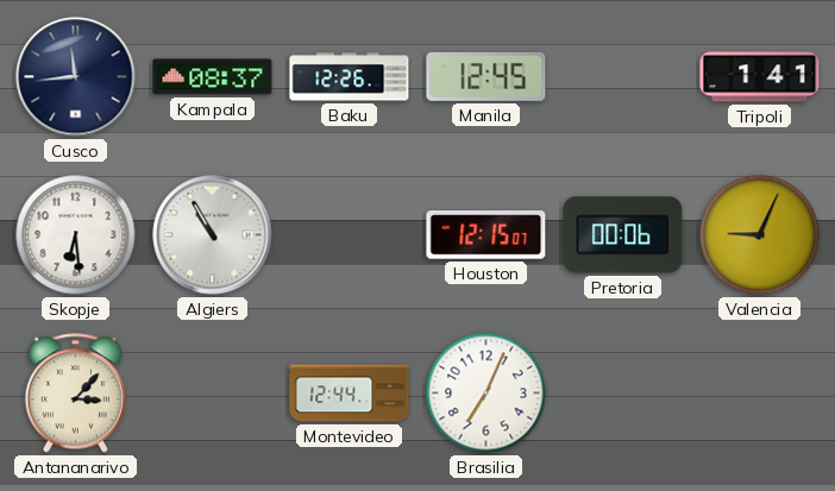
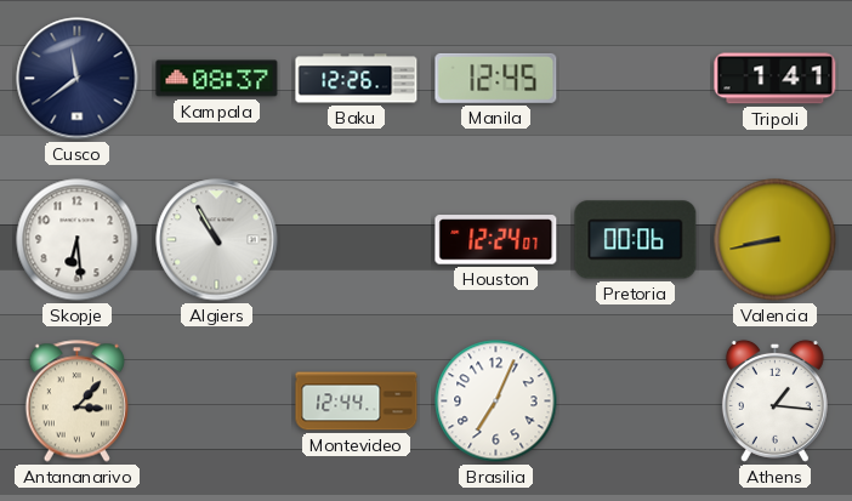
Cusco: 11:44 -> 11:39 (78, 79)
Houston: 12:15 -> 12:24 (496, 240)
Valencia: 9:04 -> 8:43 (776, 240)
Athens: none -> 1:16 (774, 400)
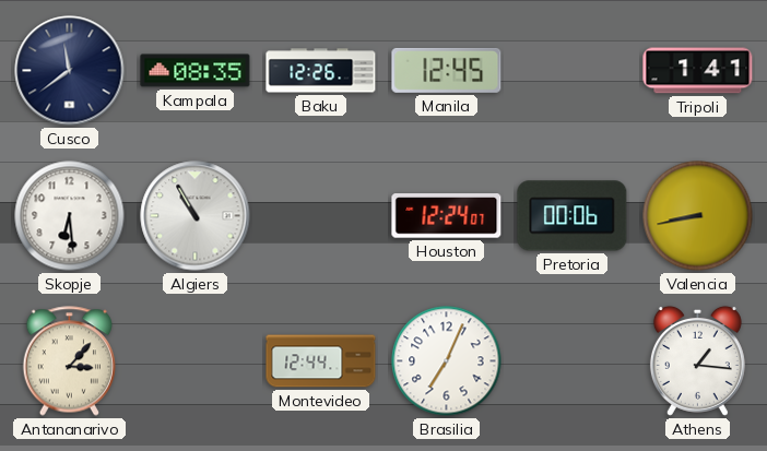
Kampala: 08:37 -> 08:35 (196, 71)
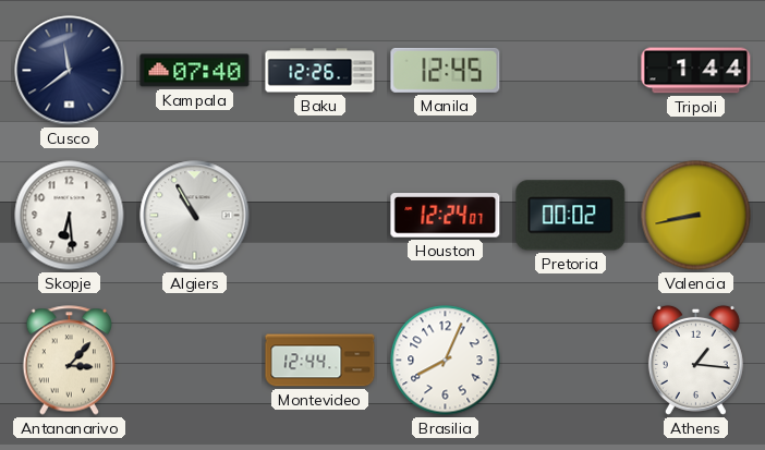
Kampala: 08:35 -> 07:40 (195, 71)
Tripoli: 1:41 -> 1:44 (696, 71)
Pretoria: 00:06 -> 00:02 (571, 216)
Brasilia: 7:04 -> 8:04 (446, 361)
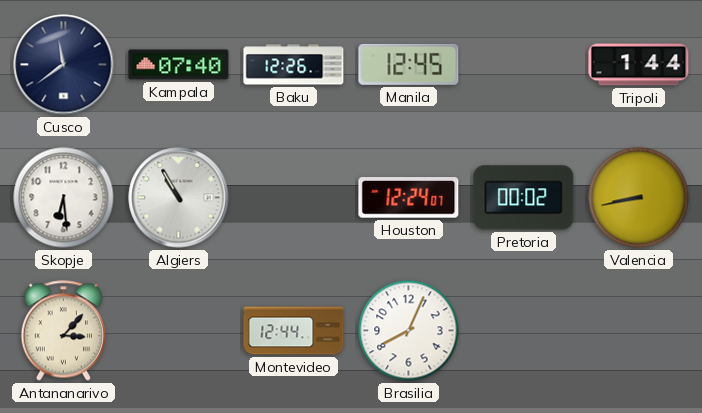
Athens: 1:16 -> none (695, 360)
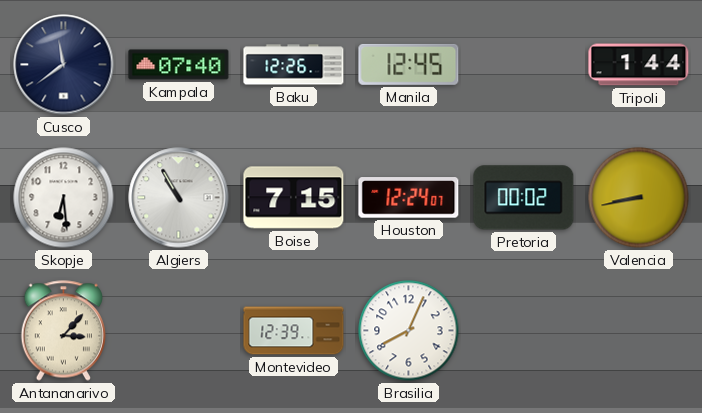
Boise: none -> 7:15 (294, 198)
Montevideo: 12:44 -> 12:39 (294, 331)
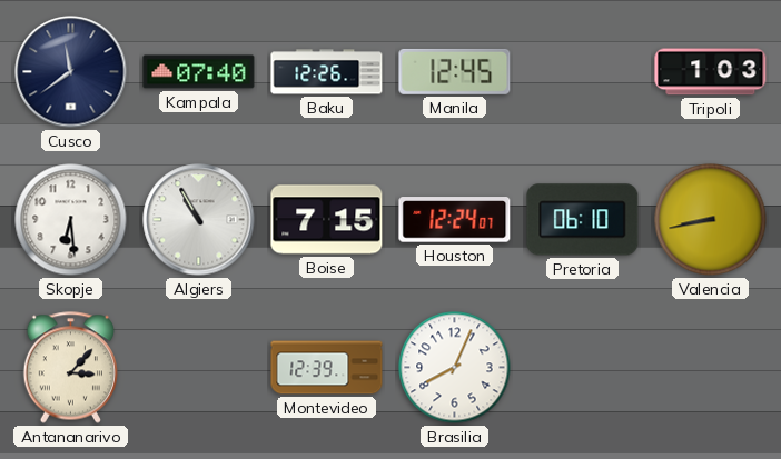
Tripoli: 1:44 -> 1:03 (711, 72)
Pretoria: 00:02 -> 06:10 (583, 220)
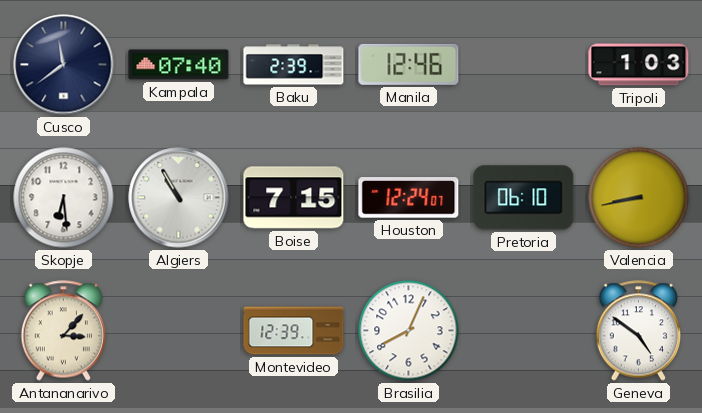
Baku: 12:26 -> 2:39 (294, 65)
Manila: 12:45 -> 12:46 (409, 64)
Geneva: none -> 4:51 (638, 331)
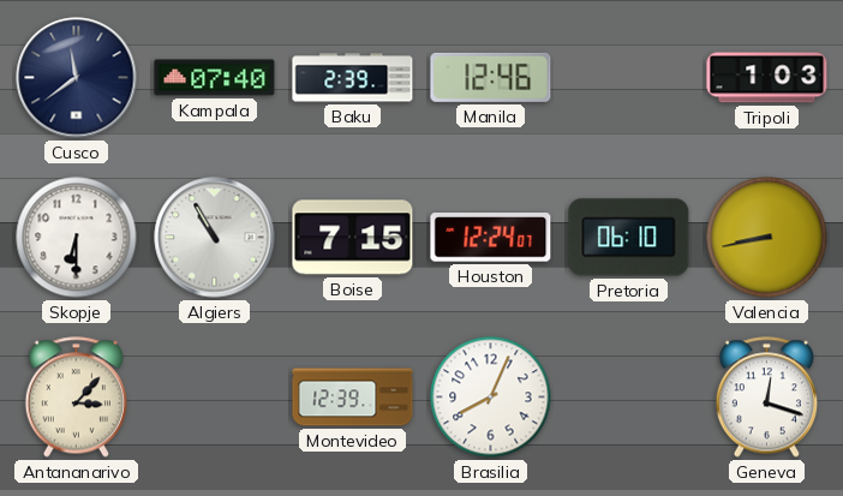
Skopje: 6:29 -> 6:30 (77, 238)
Geneva: 4:51 -> 12:18 (766, 398)
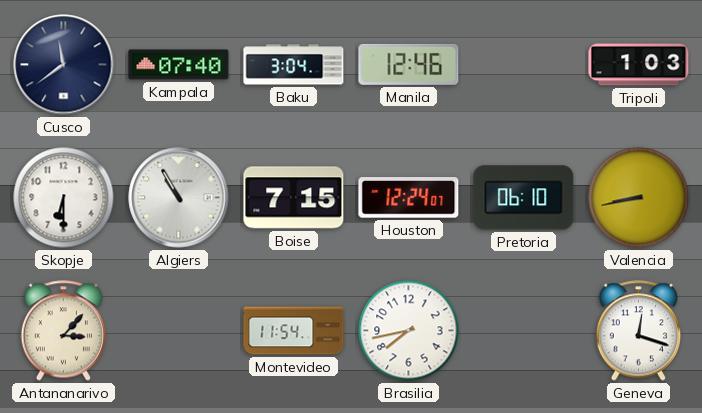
Baku: 2:39 -> 3:04 (294, 65)
Montevideo: 12:39 -> 11:54 (294, 331)
Brasilia: 8:04 -> 7:43 (409, 331)
